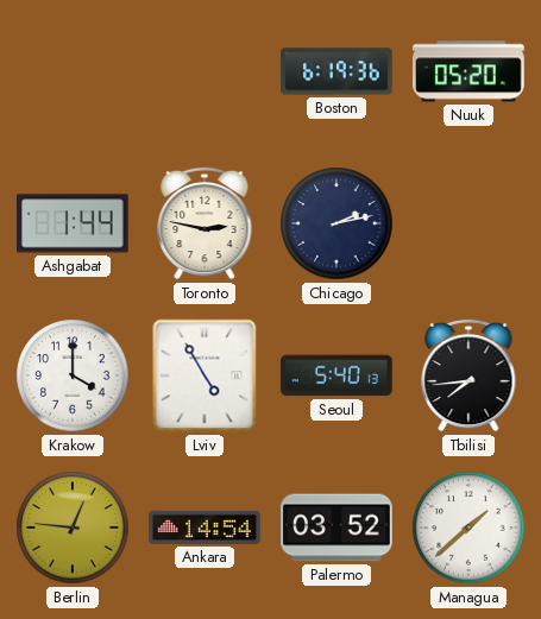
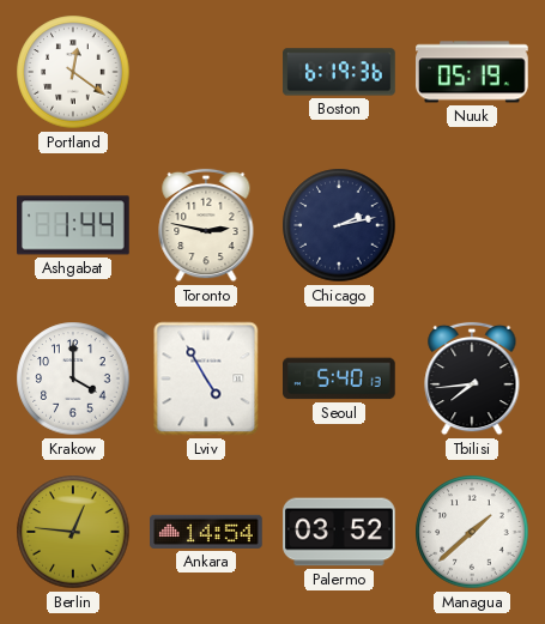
Portland: none -> 12:21 (73, 72)
Nuuk: 05:20 -> 05:19 (473, 72)
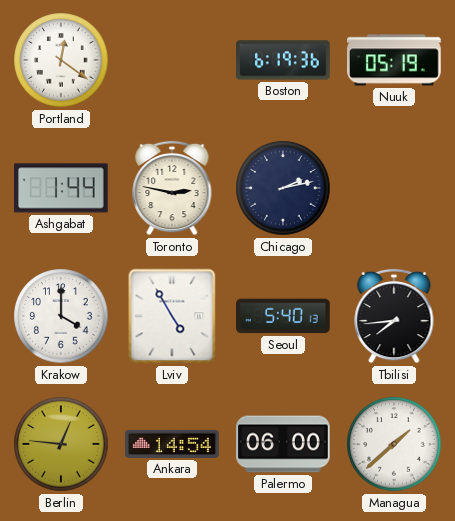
Palermo: 03:52 -> 06:00 (283, 444)
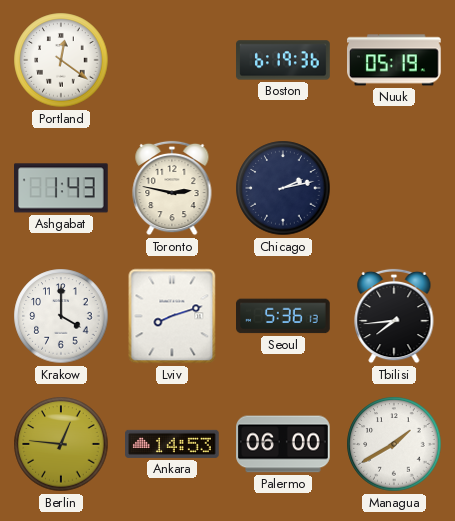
Ashgabat: 1:44 -> 1:43 (62, 188)
Lviv: 4:55 -> 8:12 (172, 316)
Seoul: 5:40 -> 5:36 (284, 316)
Ankara: 14:54 -> 14:53 (173, 444)
Managua: 1:38 -> 1:40 (394, 444)
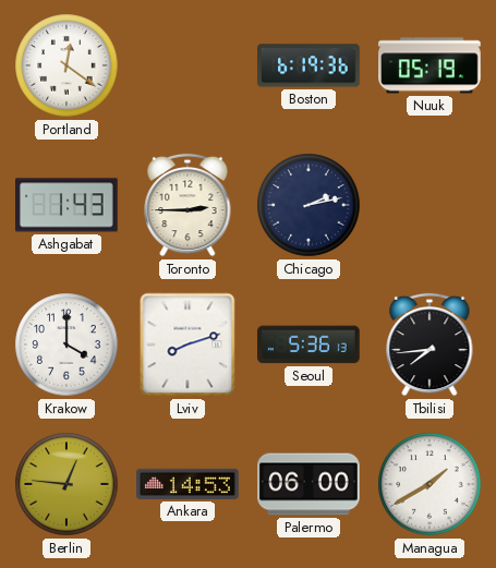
Toronto: 2:47 -> 2:45 (187, 205)
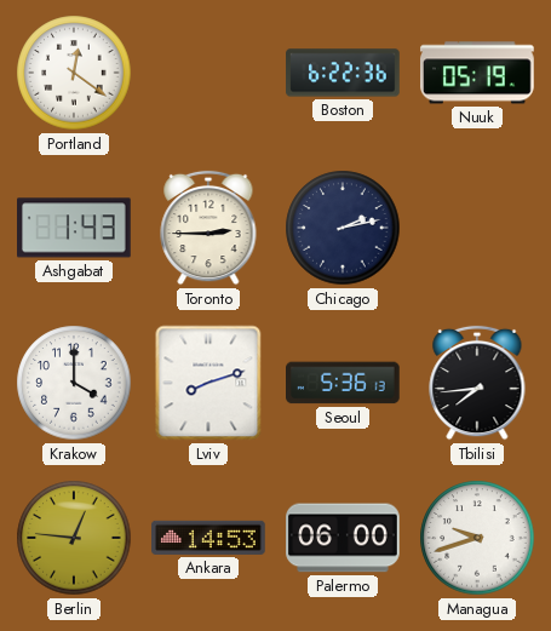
Boston: 6:19 -> 6:22 (343, 73)
Managua: 1:40 -> 9:42 (477, 538)
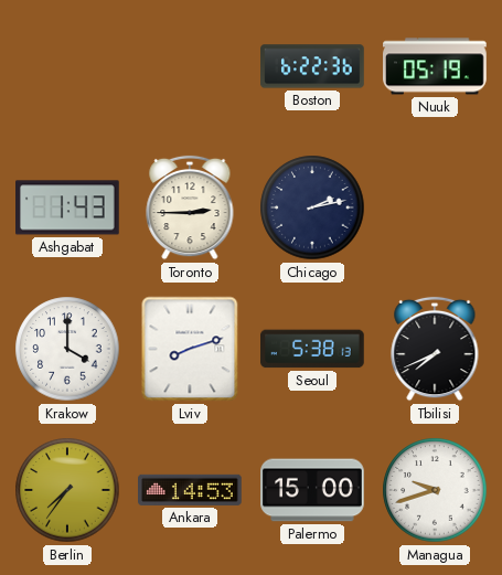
Portland: 12:21 -> none (74, 73)
Seoul: 5:36 -> 5:38 (313, 349)
Tbilisi: 7:44 -> 7:41 (435, 349)
Berlin: 12:46 -> 7:36 (67, 490)
Palermo: 06:00 -> 15:00 (312, 490)
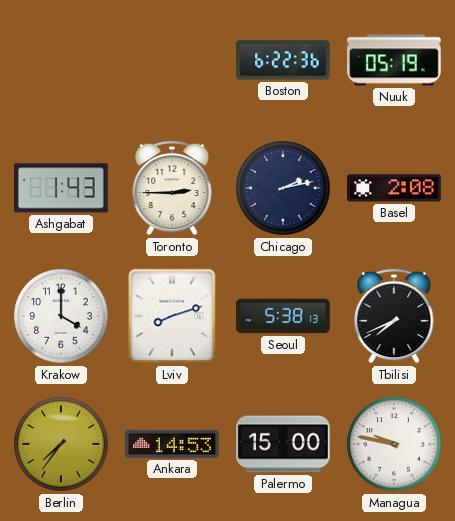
Basel: none -> 2:08 (394, 188)
Managua: 9:42 -> 9:47 (394, 444)
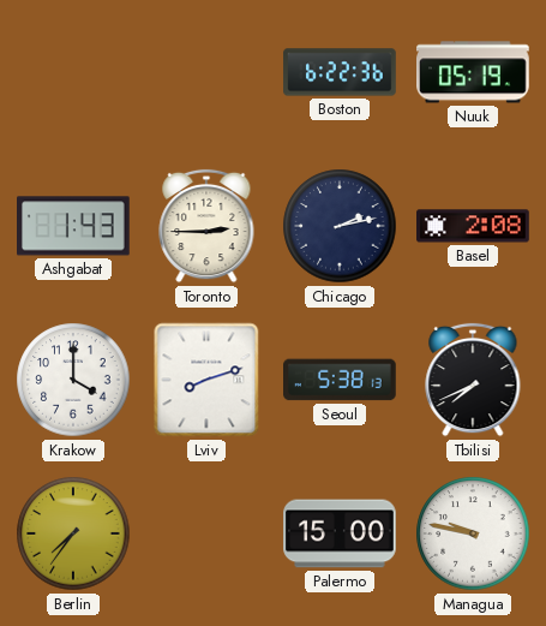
Ankara: 14:53 -> none (173, 444)
